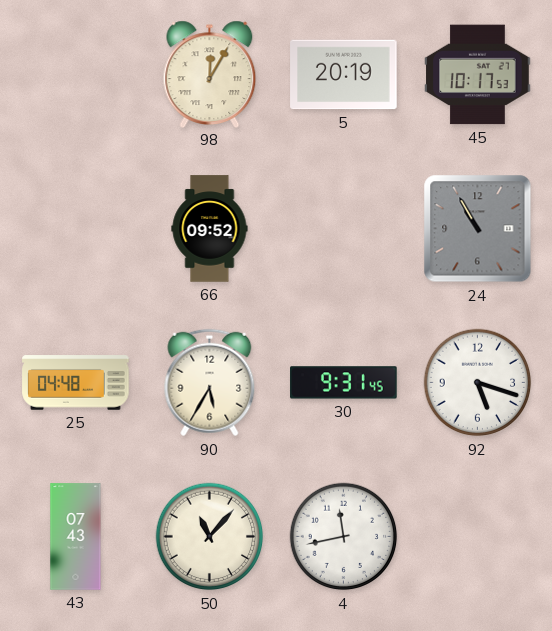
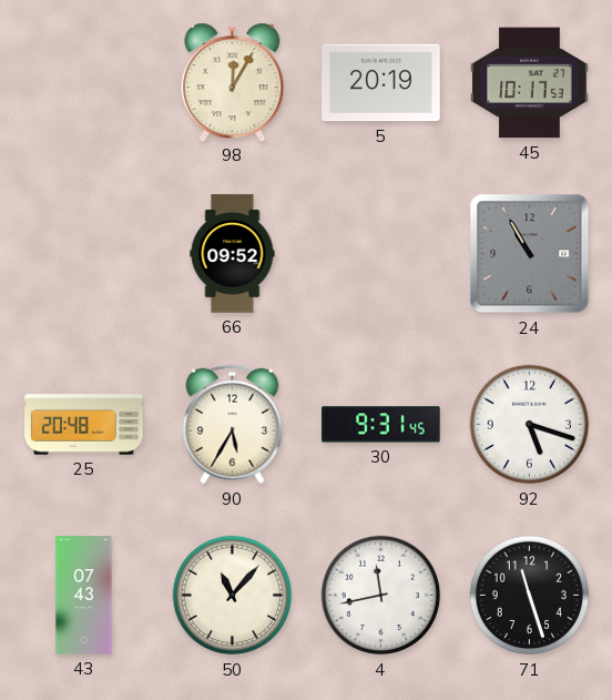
25: 04:48 -> 20:48 (84, 425)
71: none -> 11:27 (530, 596)
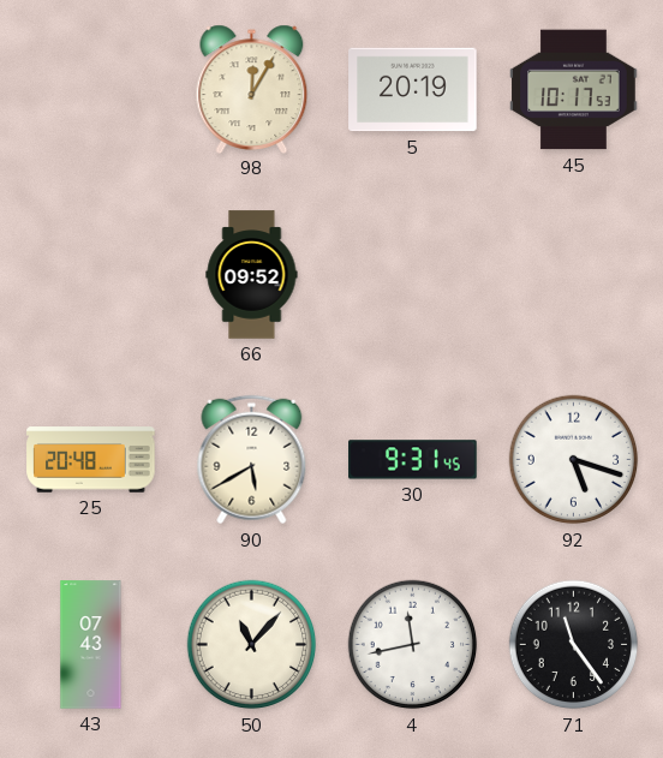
24: 10:55 -> none (530, 254)
90: 5:35 -> 5:40 (252, 460)
71: 11:27 -> 11:24 (574, 645)
